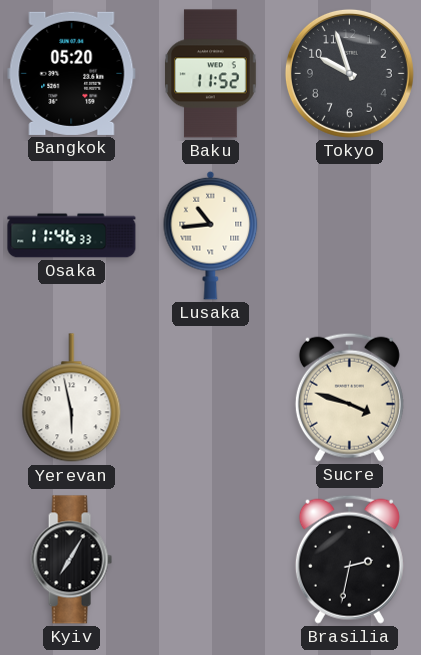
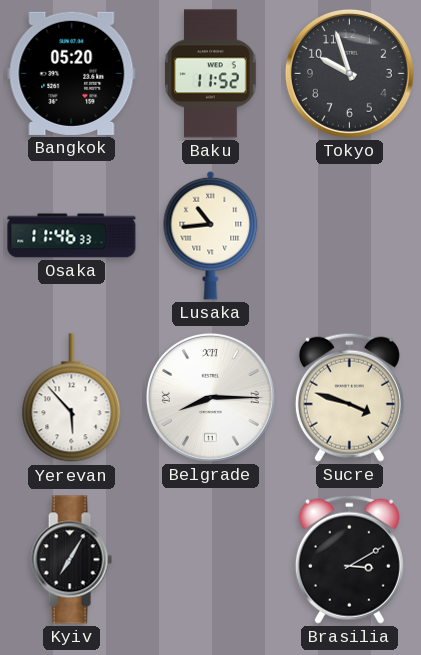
Yerevan: 5:58 -> 5:53 (72, 398)
Belgrade: none -> 8:15 (210, 397)
Brasilia: 2:32 -> 3:10 (349, 559)
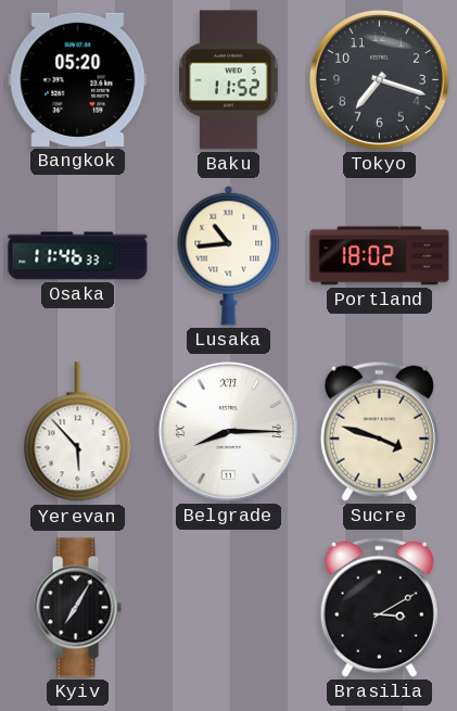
Tokyo: 9:57 -> 7:18 (379, 79)
Portland: none -> 18:02 (380, 256)
